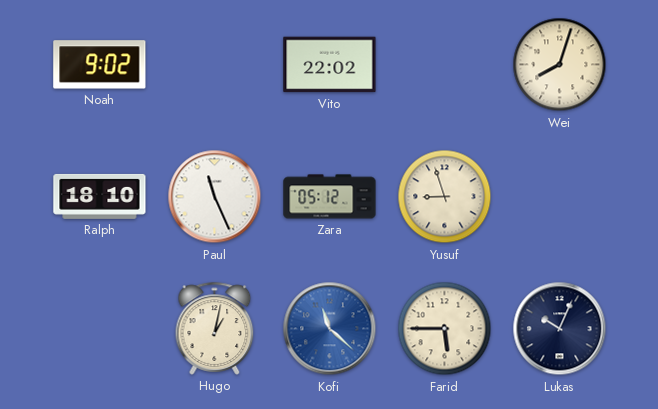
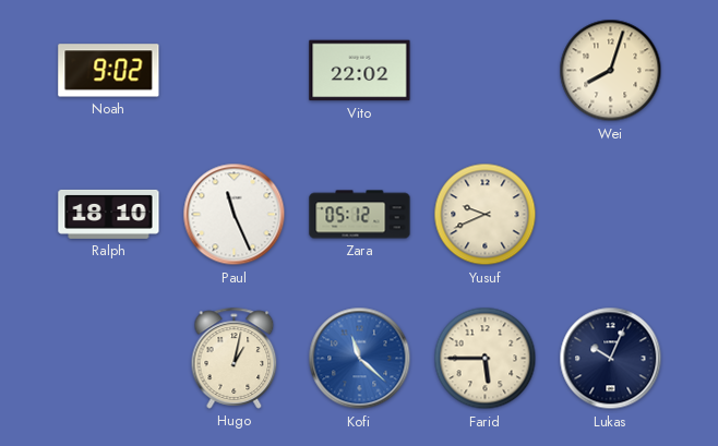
Yusuf: 8:57 -> 9:41 (486, 215)
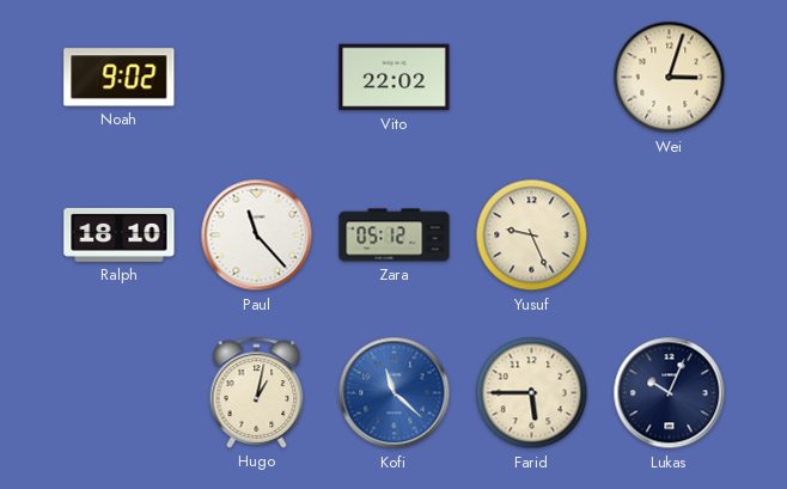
Wei: 8:03 -> 3:03 (670, 78)
Paul: 11:26 -> 11:23 (257, 236)
Yusuf: 9:41 -> 9:26 (532, 236)
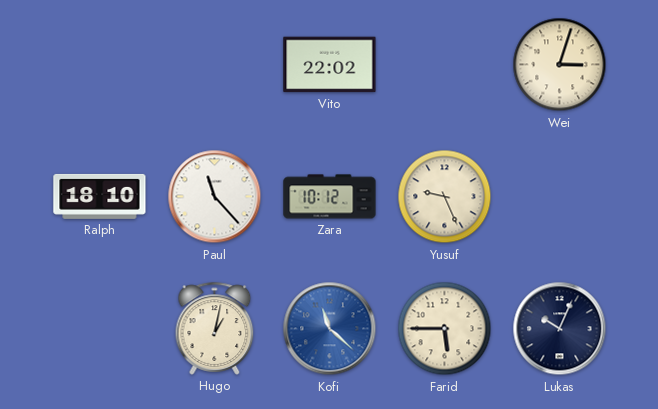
Noah: 9:02 -> none (120, 78)
Zara: 05:12 -> 10:12 (330, 197)
